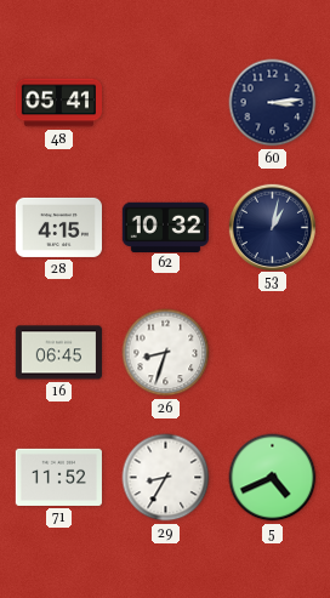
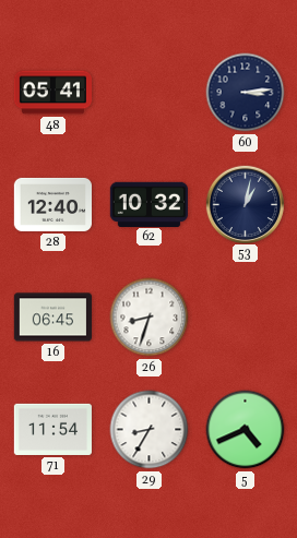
28: 4:15 -> 12:40 (52, 204)
71: 11:52 -> 11:54 (52, 429)
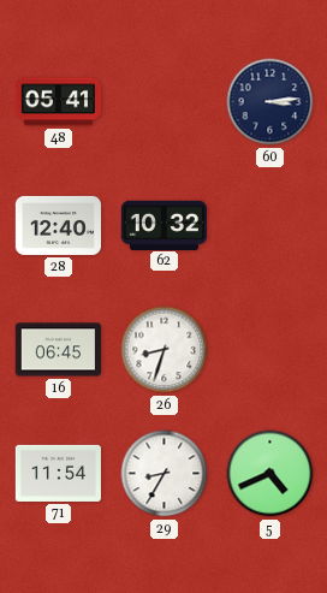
53: 1:02 -> none (245, 204)
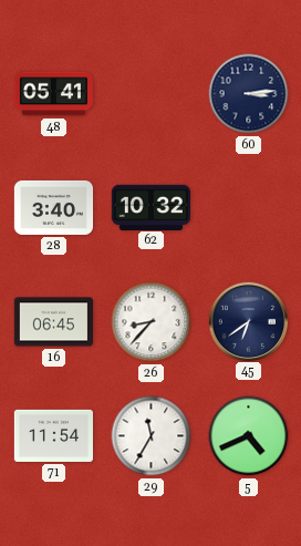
28: 12:40 -> 3:40 (53, 207)
26: 8:33 -> 8:37 (152, 322)
45: none -> 6:39 (248, 321)
29: 8:35 -> 11:35 (152, 436)
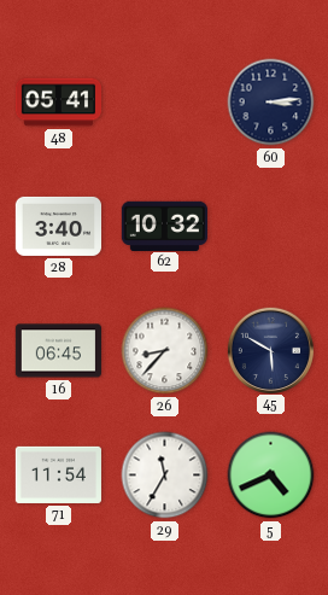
45: 6:39 -> 5:50 (270, 350)
